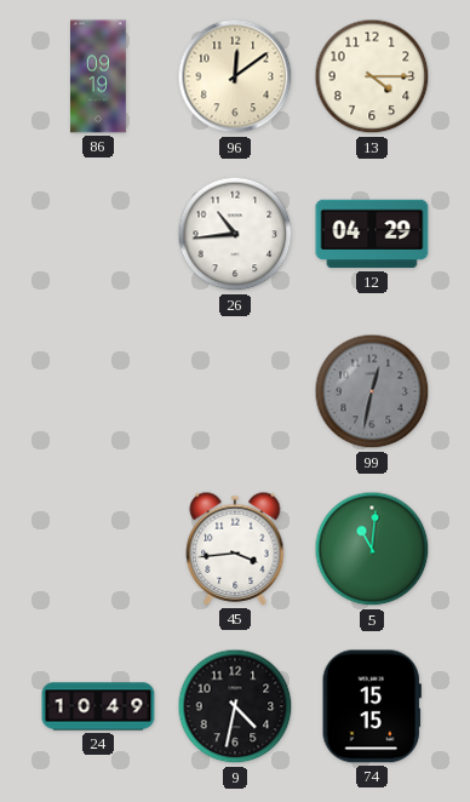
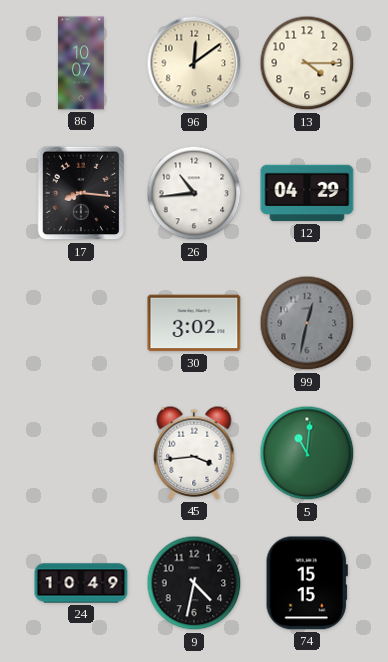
86: 09:19 -> 10:07 (82, 63)
17: none -> 8:16 (81, 193)
30: none -> 3:02 (194, 323)
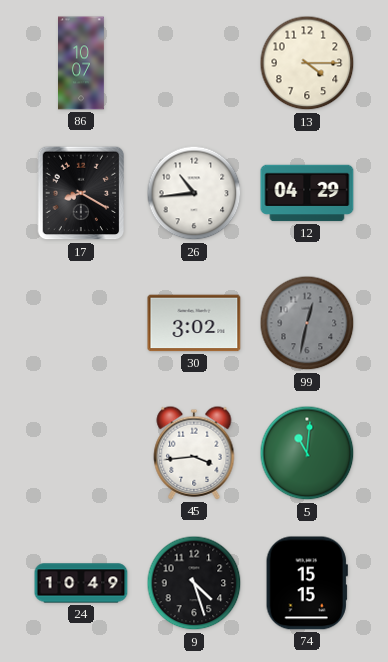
96: 12:09 -> none (194, 63)
17: 8:16 -> 8:20 (81, 193)
9: 4:32 -> 4:27 (194, 583)
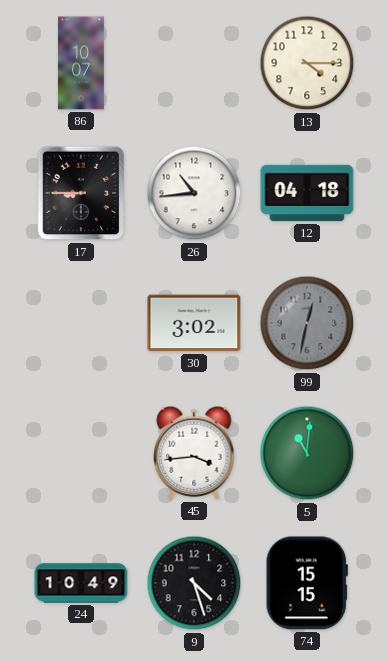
17: 8:20 -> 8:45 (81, 193)
12: 04:29 -> 04:18 (307, 193)
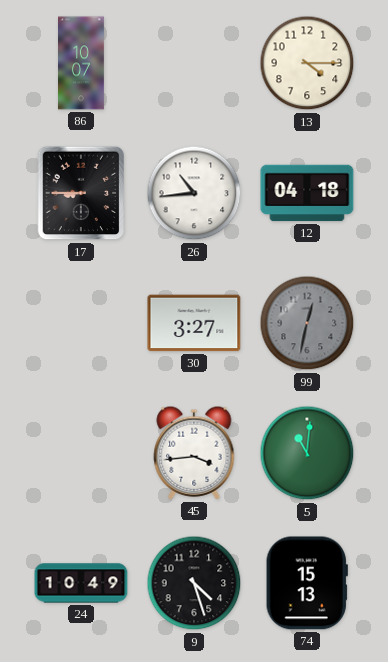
30: 3:02 -> 3:27 (194, 323)
74: 15:15 -> 15:13 (307, 583)
